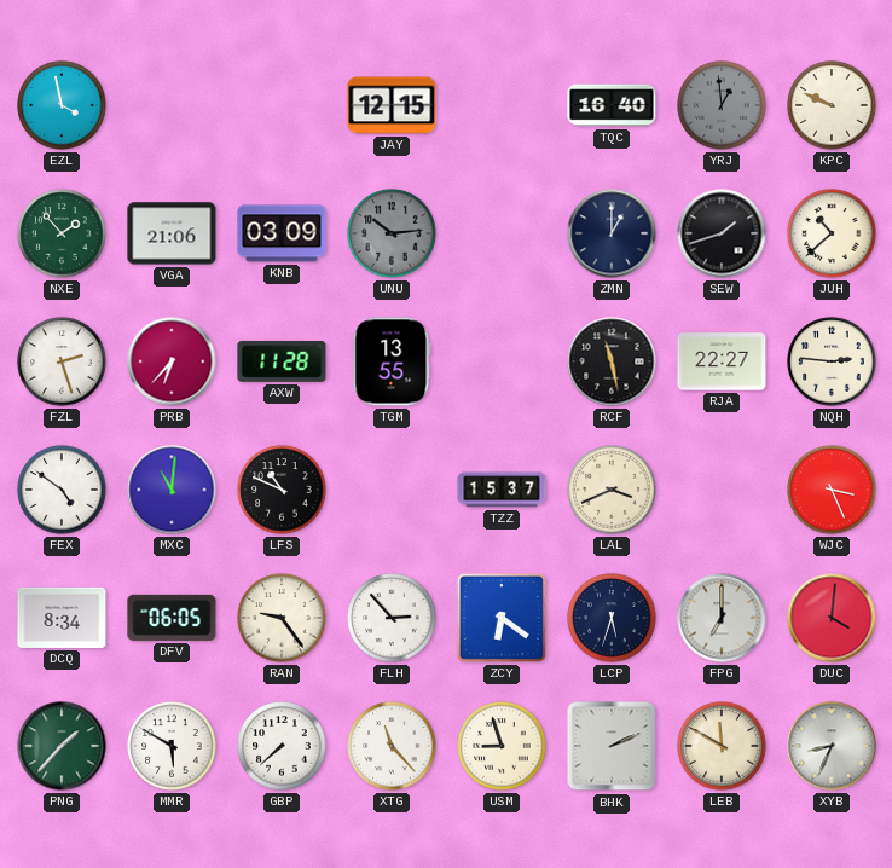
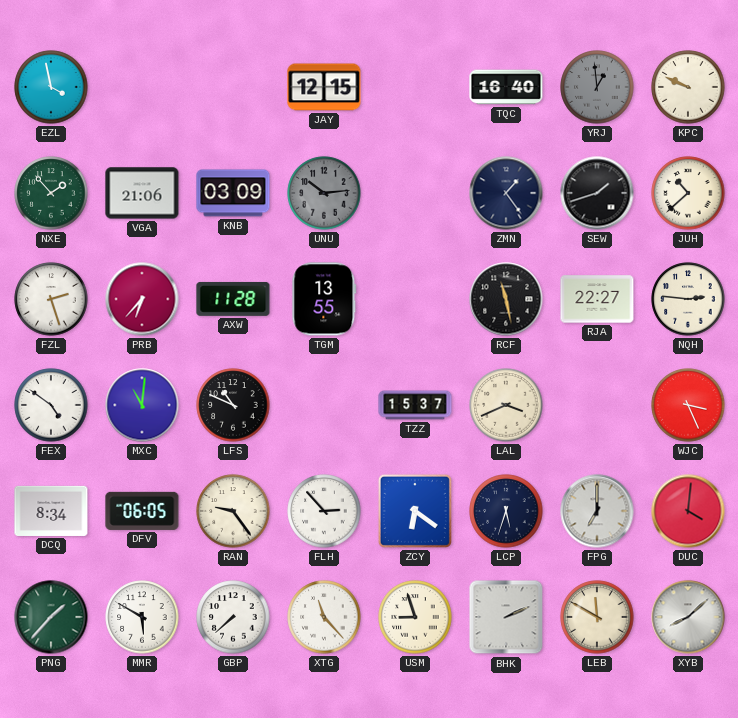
ZMN: 1:00 -> 1:24 (506, 193)
XYB: 8:34 -> 8:08 (688, 617)
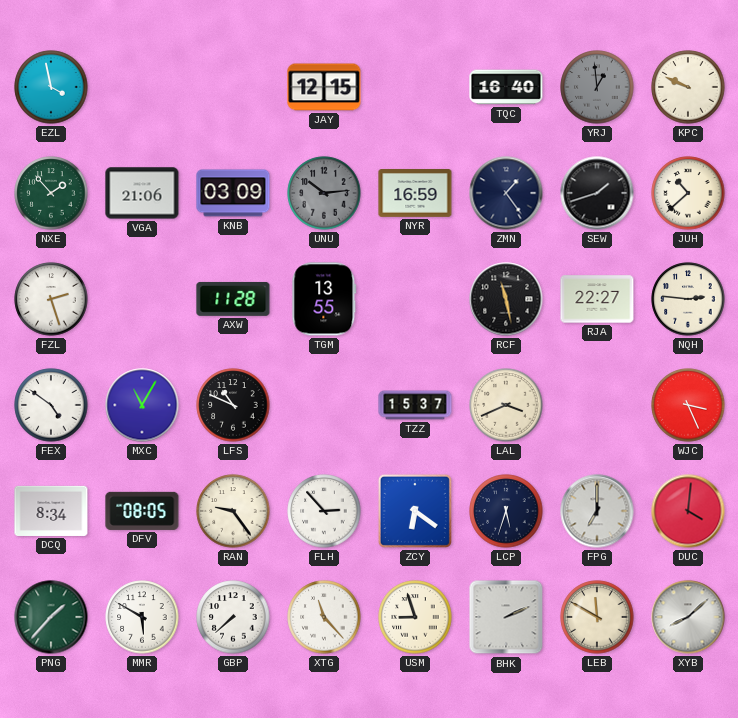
NYR: none -> 16:59 (415, 194)
PRB: 6:37 -> none (142, 299)
MXC: 11:01 -> 11:05 (142, 405)
DFV: 06:05 -> 08:05 (142, 511)
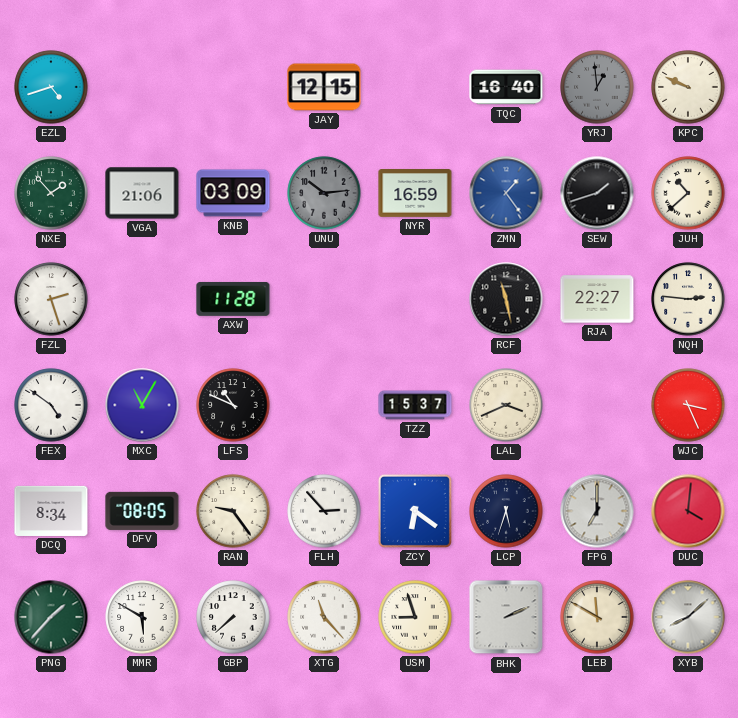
EZL: 3:58 -> 4:42 (51, 87)
ZMN dial: navy -> blue (506, 193)
TGM: 13:55 -> none (324, 299)
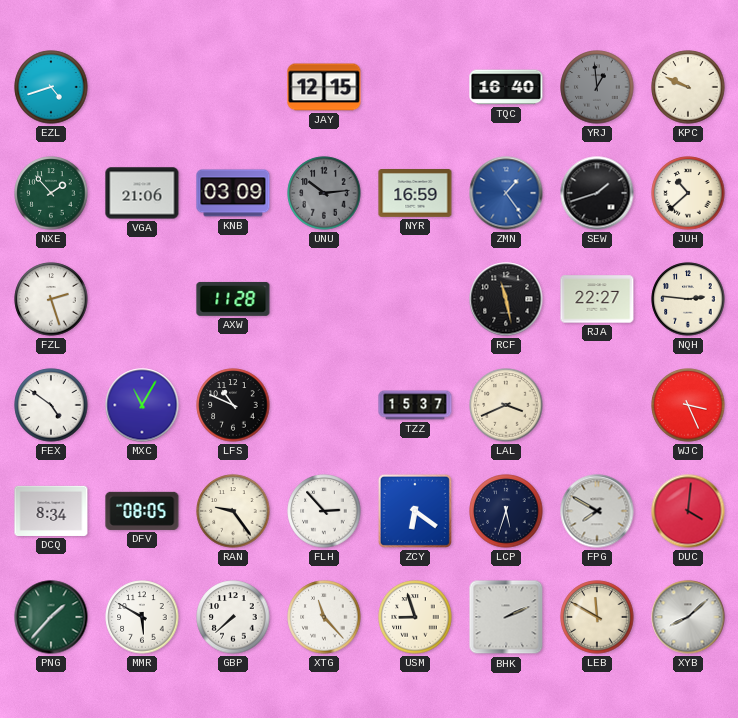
FPG: 7:00 -> 7:50 (597, 511)
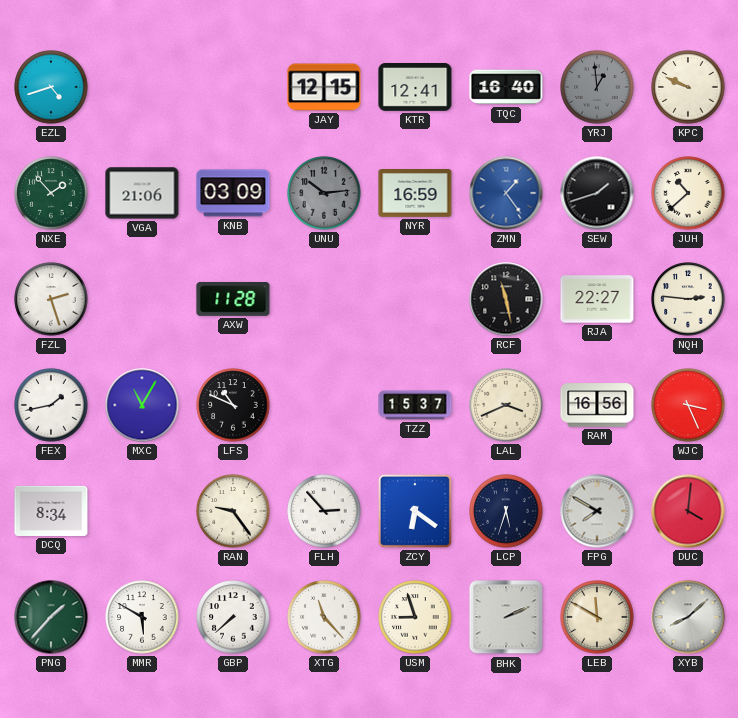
KTR: none -> 12:41 (415, 88)
FEX: 4:51 -> 1:43 (51, 405)
RAM: none -> 16:56 (597, 405)
DFV: 08:05 -> none (142, 511)
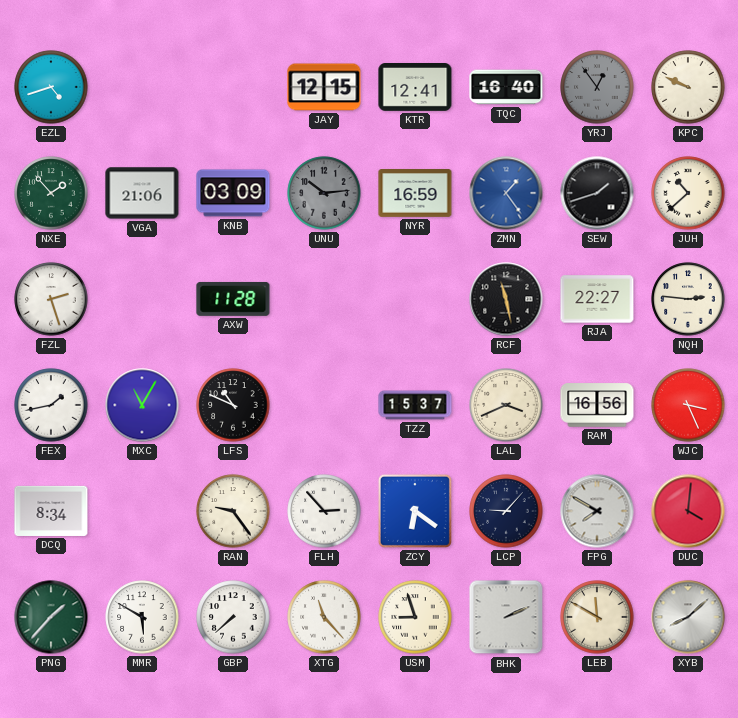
YRJ: 12:59 -> 12:54 (597, 87)
LCP: 5:33 -> 9:07 (506, 511)
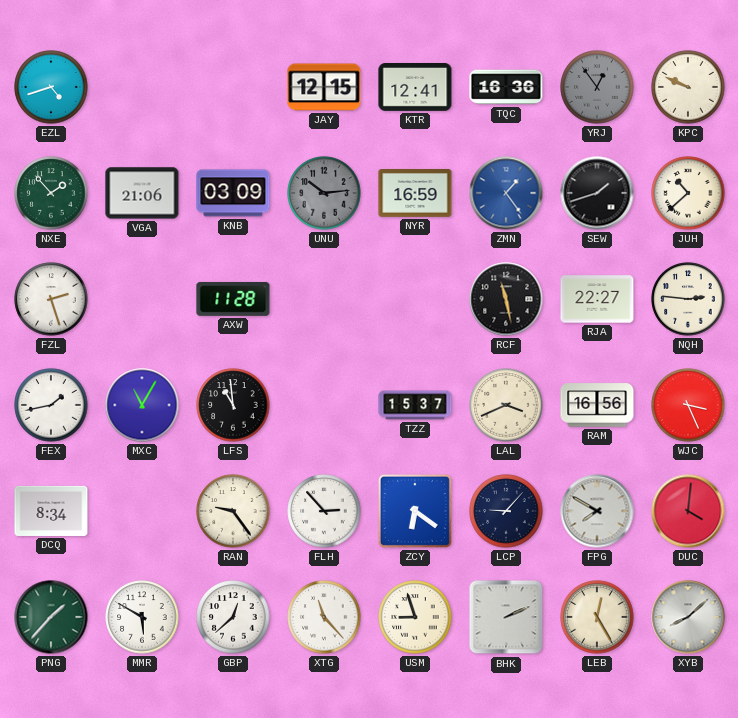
TQC: 16:40 -> 16:36 (506, 87)
LFS: 10:49 -> 10:59 (233, 405)
GBP: 7:38 -> 12:38 (233, 617)
LEB: 11:50 -> 12:25 (597, 617)
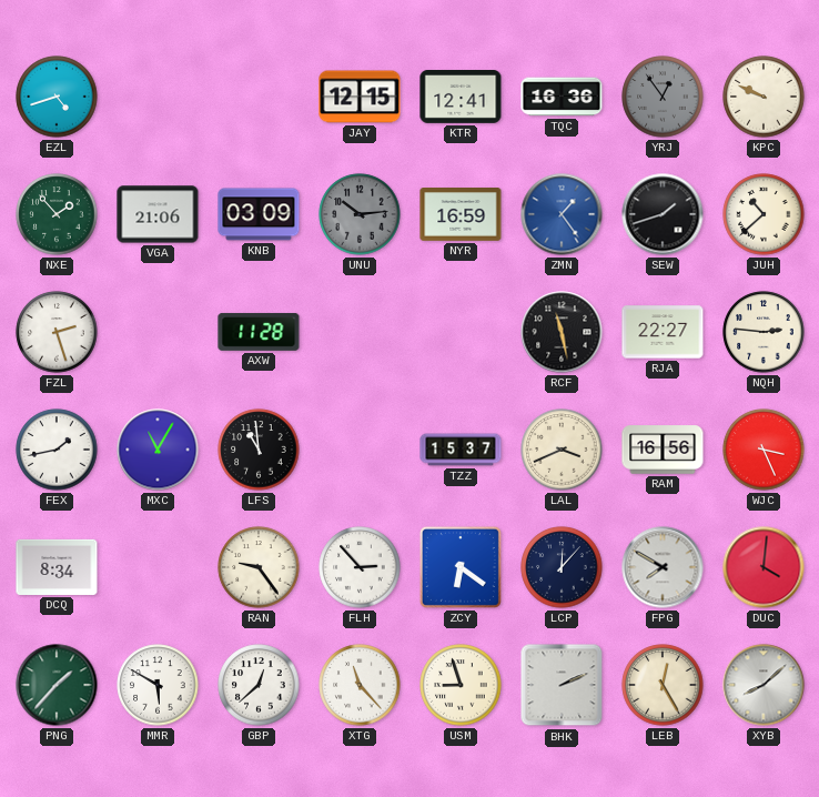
LCP: 9:07 -> 12:07 (562, 567)
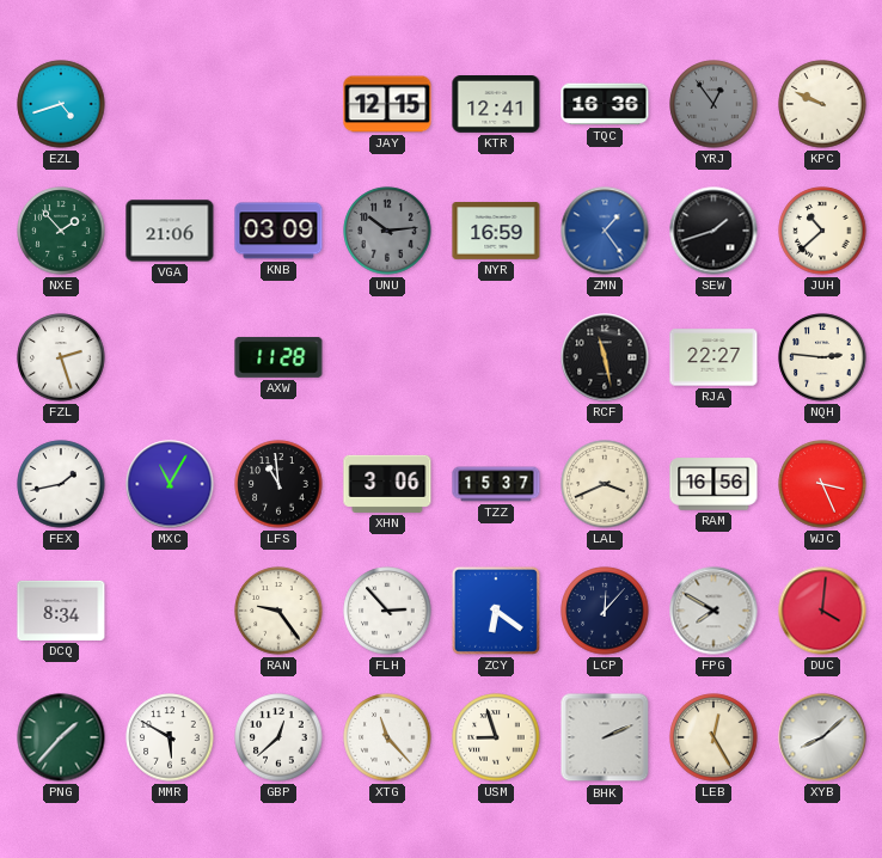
XHN: none -> 3:06 (387, 484)
